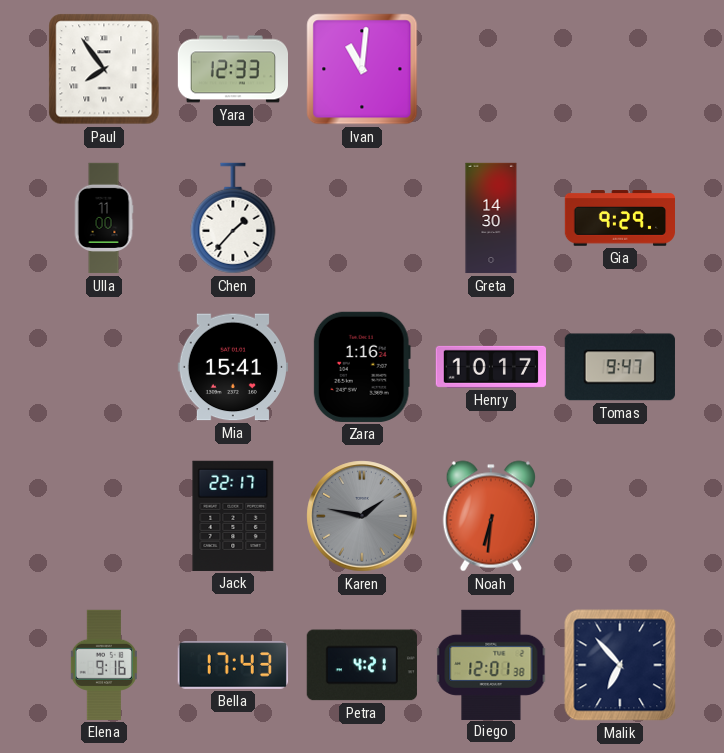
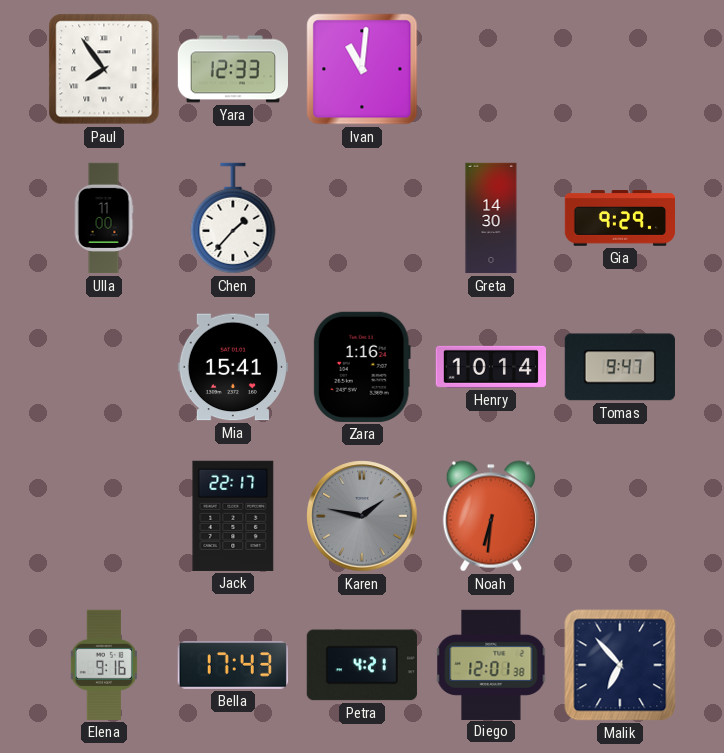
Henry: 10:17 -> 10:14 (490, 367)
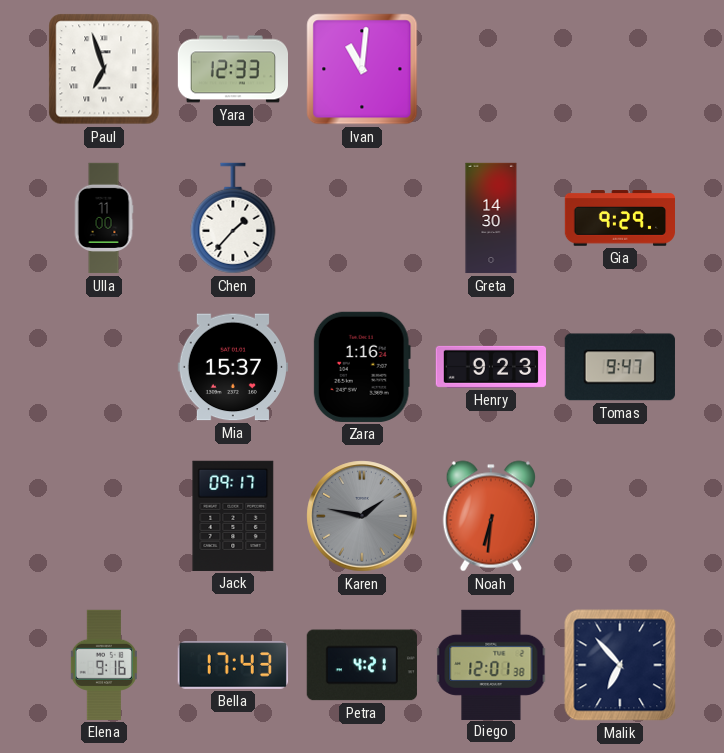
Paul: 7:54 -> 6:57 (104, 69)
Mia: 15:41 -> 15:37 (232, 367)
Henry: 10:14 -> 9:23 (490, 367)
Jack: 22:17 -> 09:17 (233, 516)
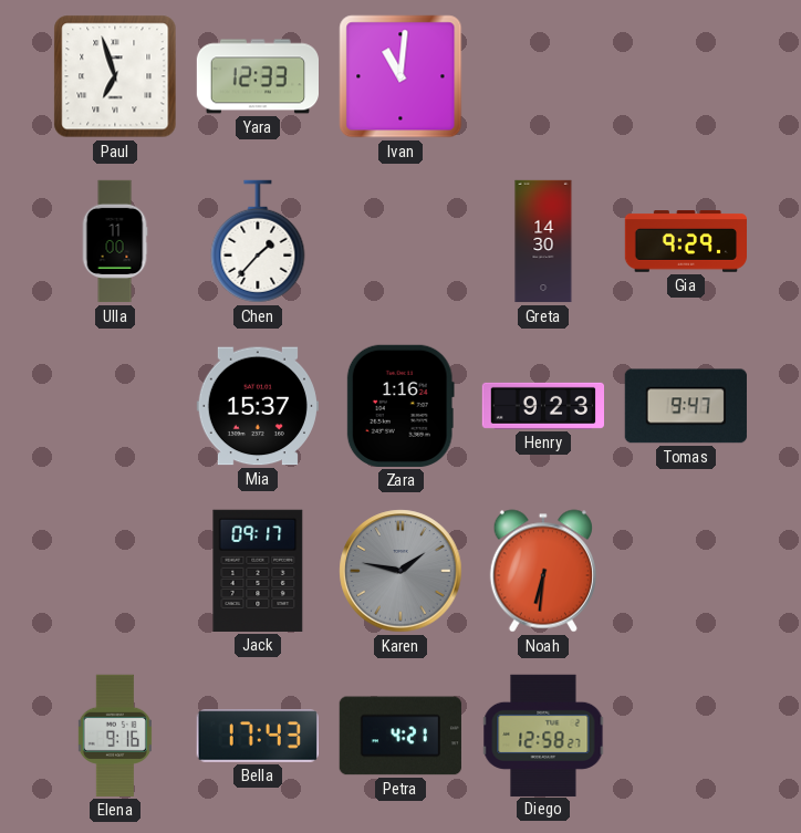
Diego: 12:01 -> 12:58 (543, 735)
Malik: 6:53 -> none (620, 665)
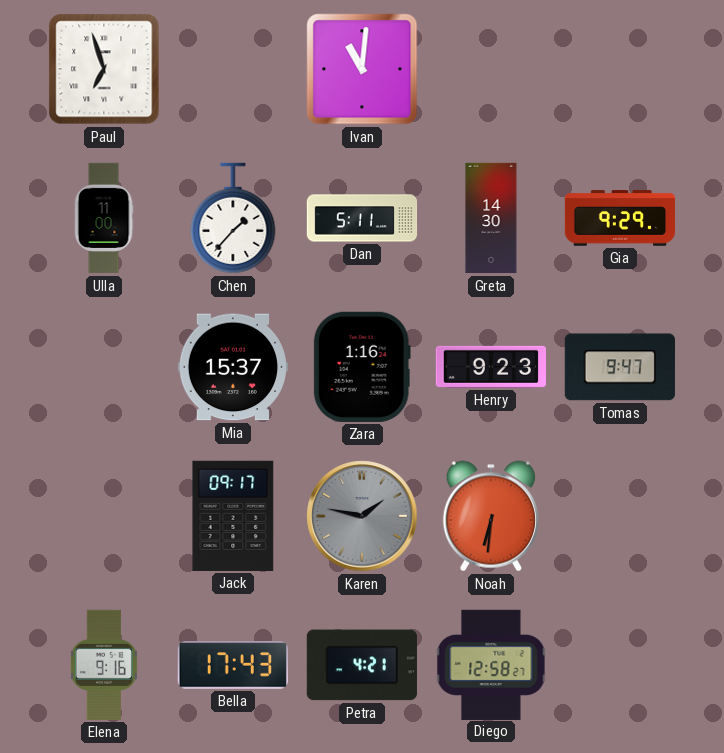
Yara: 12:33 -> none (257, 76)
Dan: none -> 5:11 (362, 218)
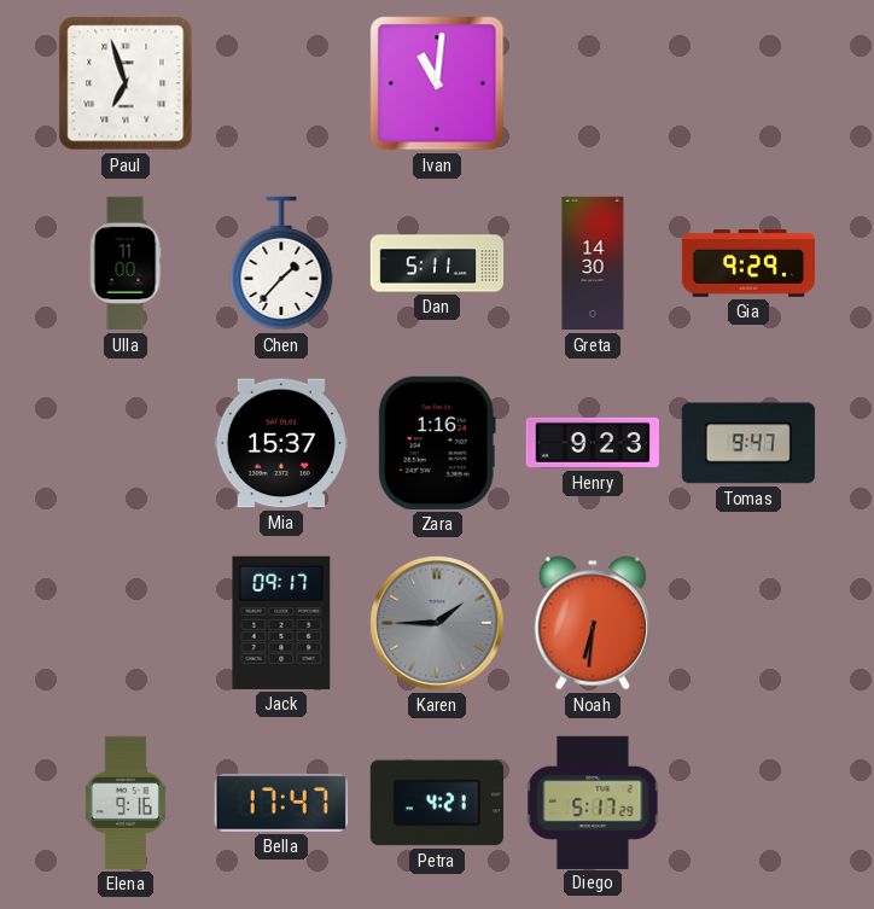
Karen: 1:47 -> 1:45 (437, 623)
Bella: 17:43 -> 17:47 (281, 803)
Diego: 12:58 -> 5:17 (593, 802)
